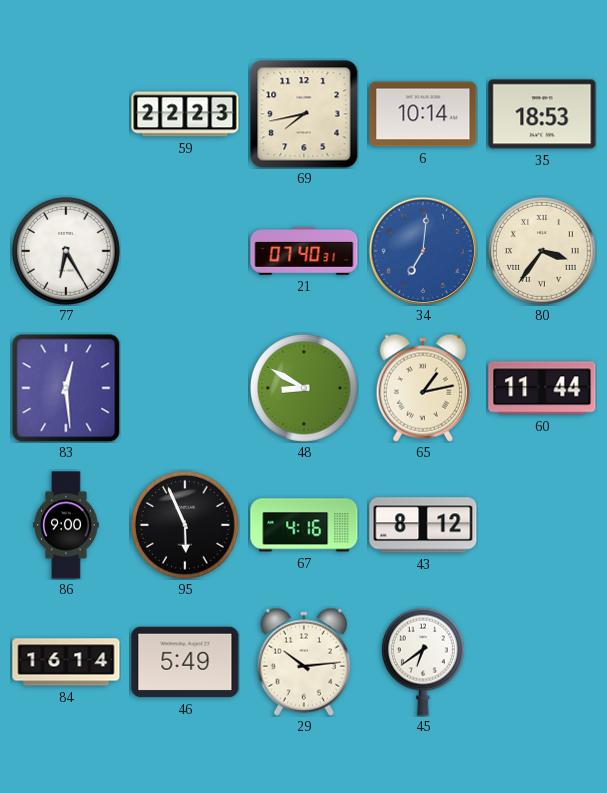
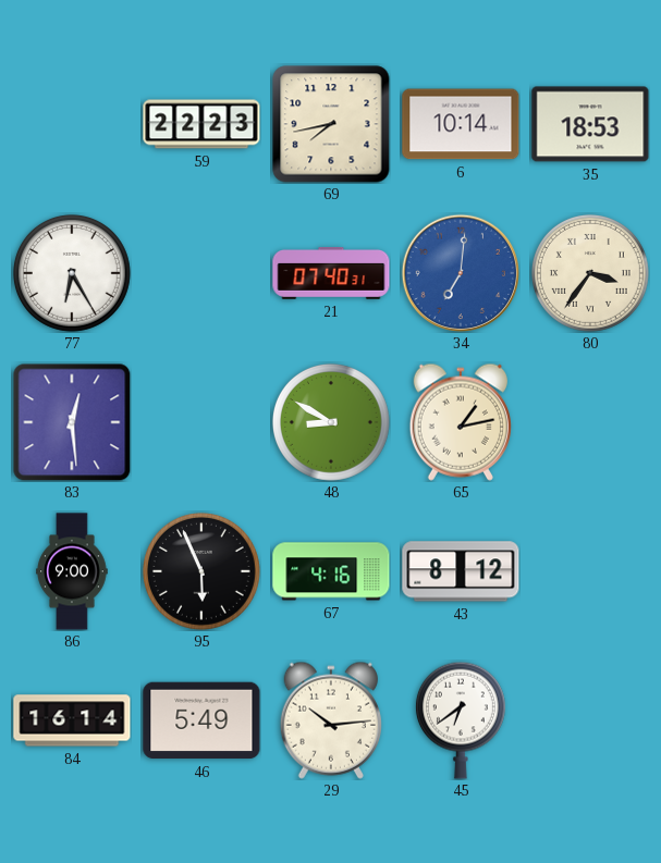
60: 11:44 -> none (542, 388)
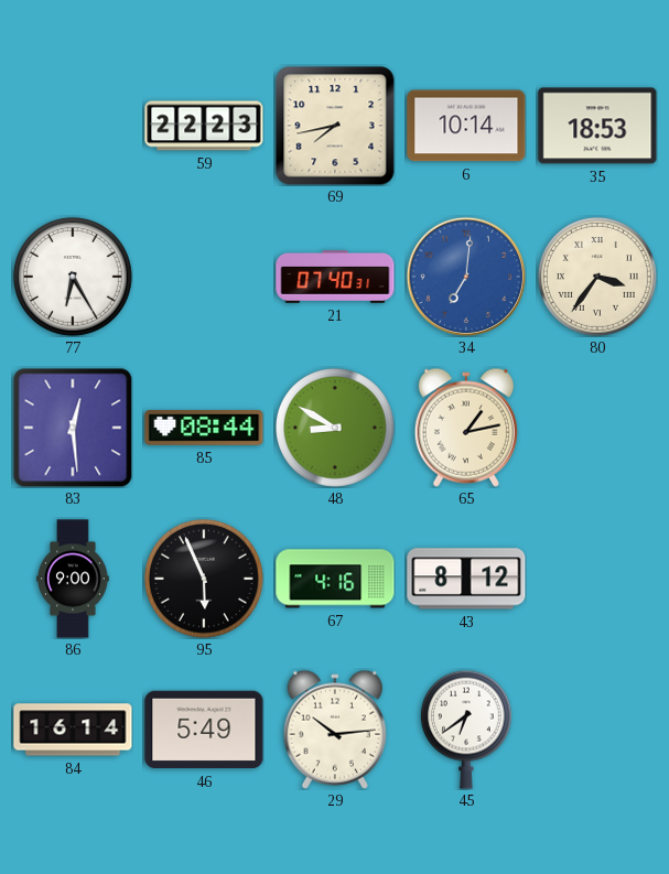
85: none -> 08:44 (204, 428)
